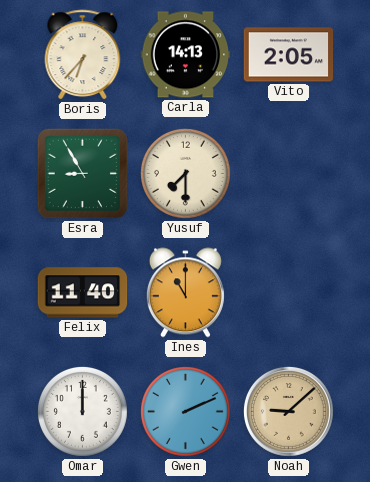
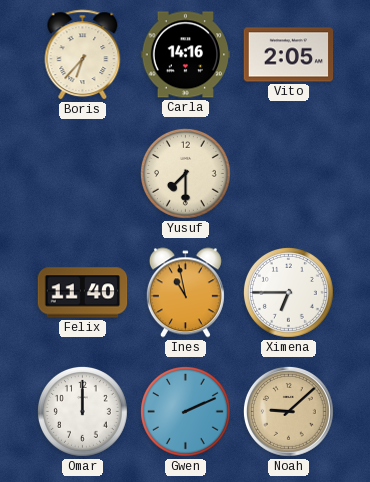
Carla: 14:13 -> 14:16 (186, 55)
Esra: 8:55 -> none (82, 173)
Ines: 11:00 -> 10:58 (185, 293)
Ximena: none -> 6:45 (288, 292)
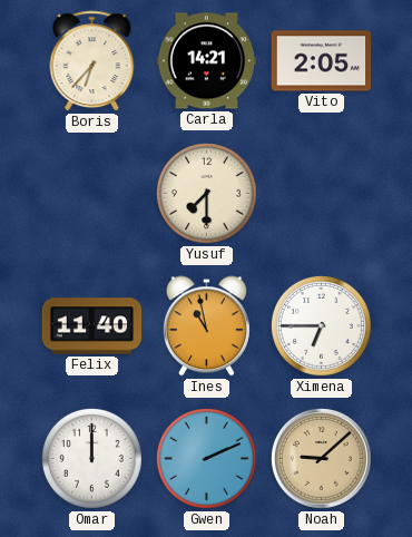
Carla: 14:16 -> 14:21 (207, 61)
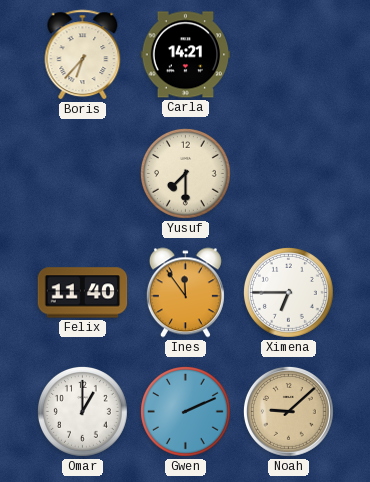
Vito: 2:05 -> none (322, 61)
Ines: 10:58 -> 11:54 (185, 293)
Omar: 12:00 -> 1:00 (82, 411)
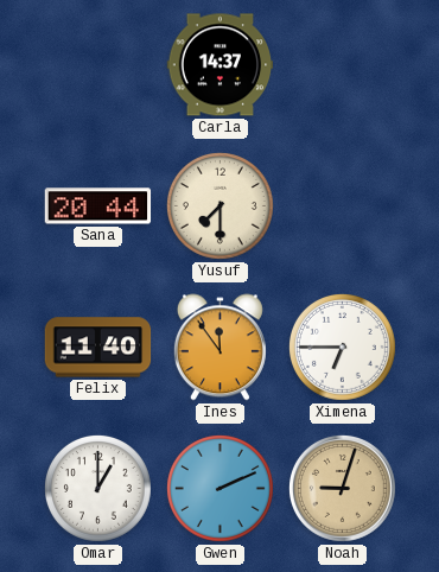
Boris: 6:37 -> none (83, 55)
Carla: 14:21 -> 14:37 (221, 65)
Sana: none -> 20:44 (98, 206)
Noah: 9:08 -> 9:03 (342, 488)
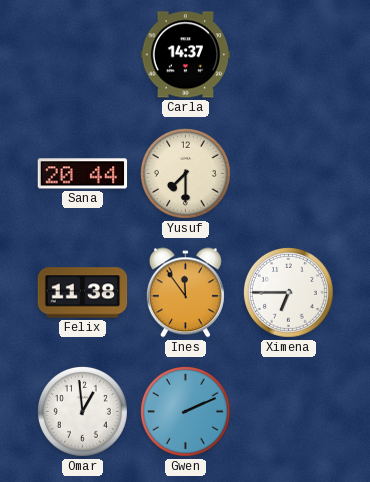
Felix: 11:40 -> 11:38 (83, 293)
Omar: 1:00 -> 12:59 (82, 411)
Noah: 9:03 -> none (342, 488)
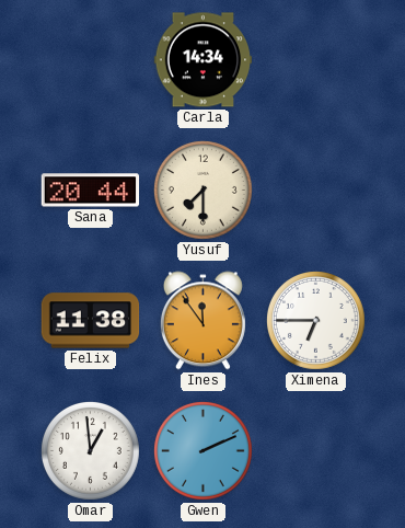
Carla: 14:37 -> 14:34 (204, 60)
